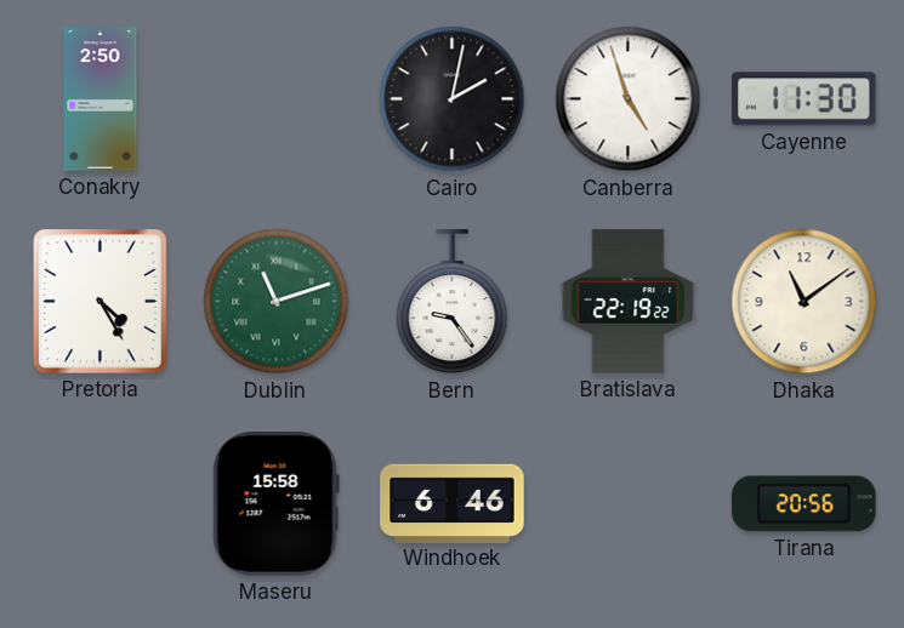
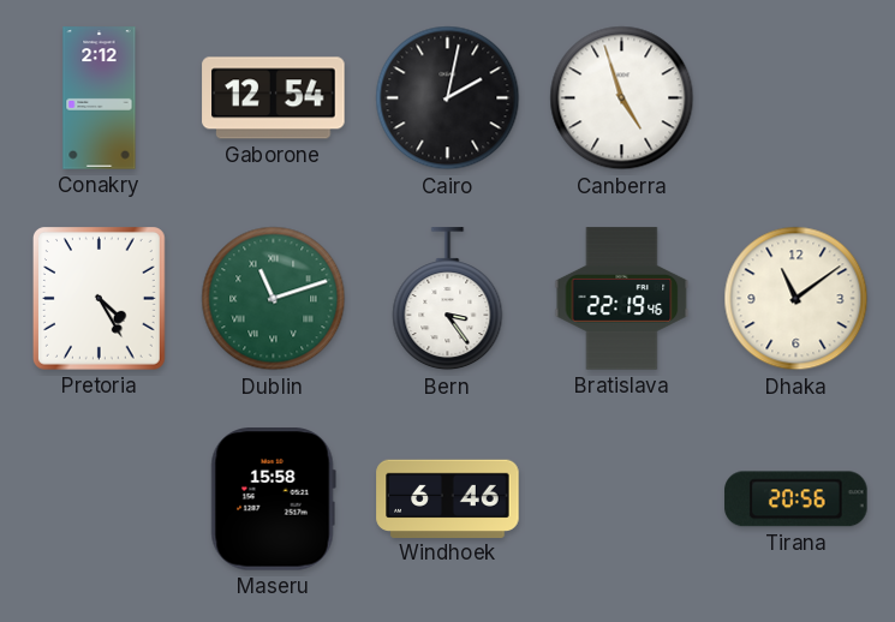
Conakry: 2:50 -> 2:12 (100, 98)
Gaborone: none -> 12:54 (274, 98)
Cayenne: 11:30 -> none (804, 99)
Bern: 9:24 -> 3:24 (448, 299)
Bratislava: 22:19:22 -> 22:19:46 (622, 299)
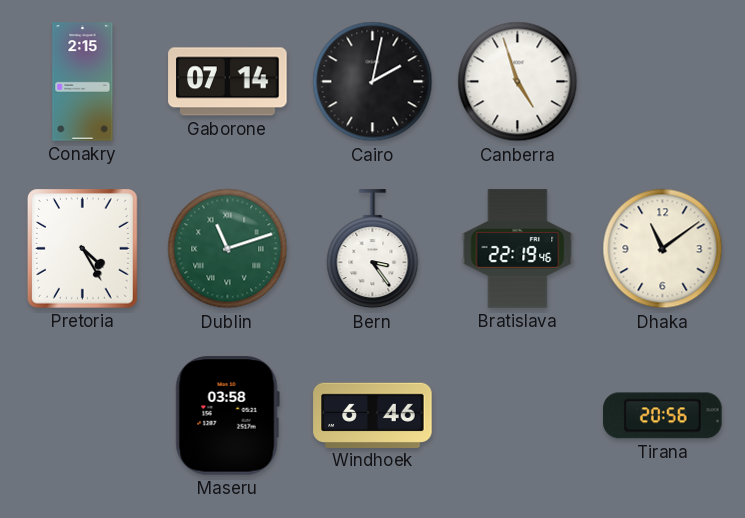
Conakry: 2:12 -> 2:15 (83, 82)
Gaborone: 12:54 -> 07:14 (228, 82)
Maseru: 15:58 -> 03:58 (227, 416)
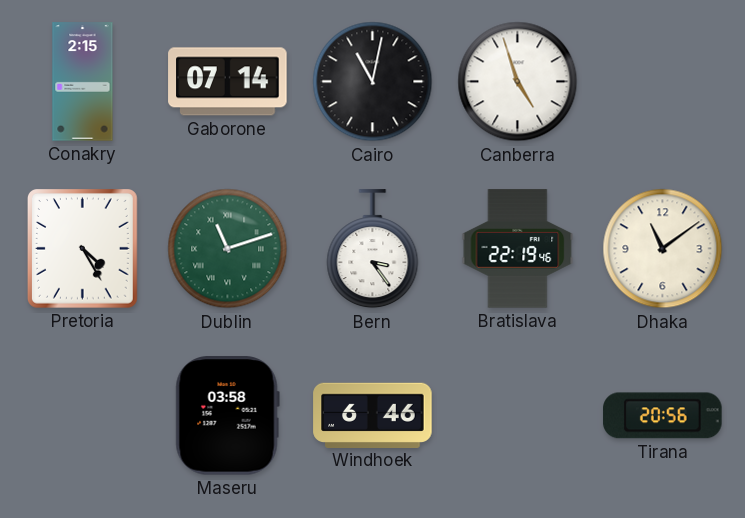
Cairo: 2:02 -> 11:02 (373, 82)
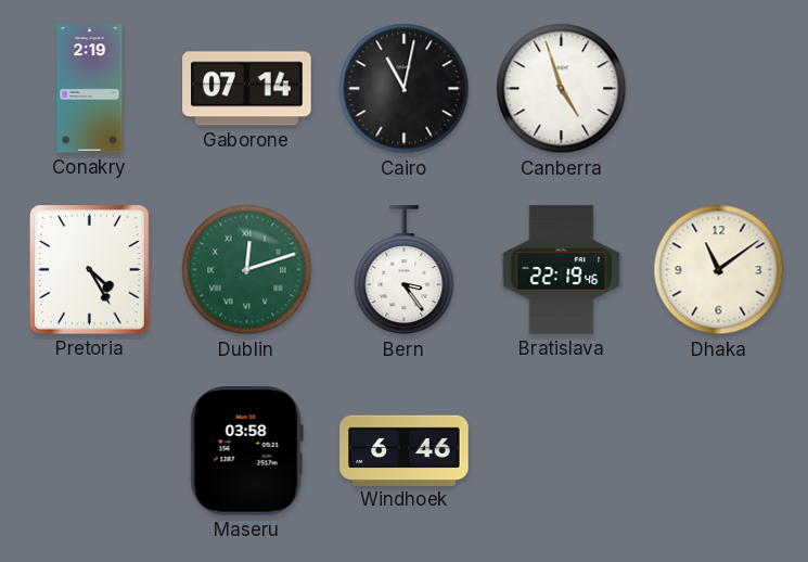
Conakry: 2:15 -> 2:19 (90, 89)
Dublin: 11:12 -> 12:12 (247, 270)
Tirana: 20:56 -> none (663, 416)
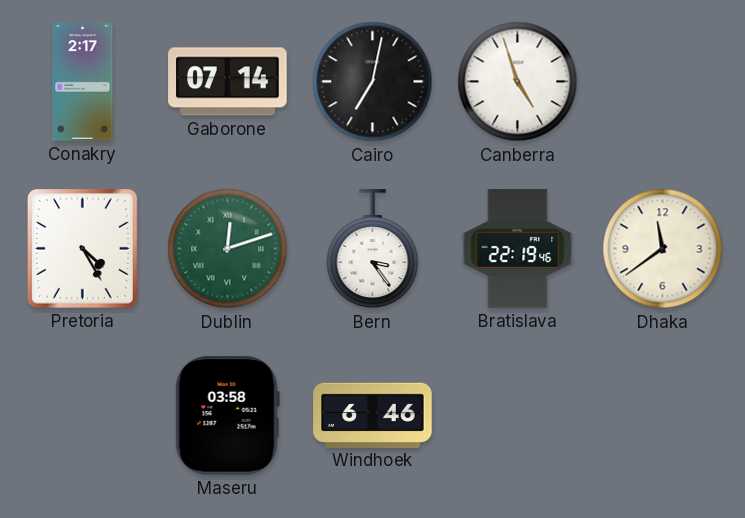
Conakry: 2:19 -> 2:17 (83, 82)
Cairo: 11:02 -> 7:02 (373, 82)
Dhaka: 11:09 -> 11:39 (663, 249)
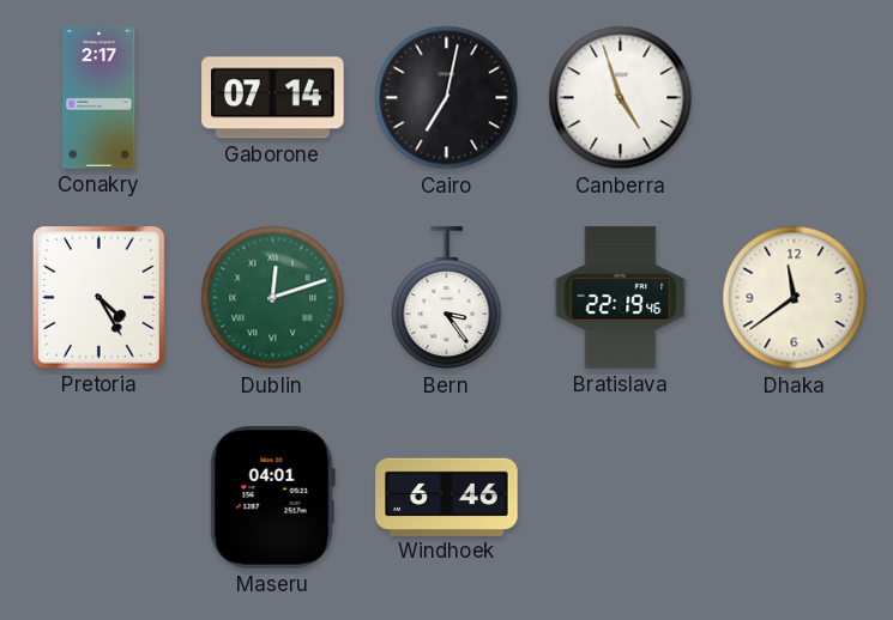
Maseru: 03:58 -> 04:01 (272, 498)
